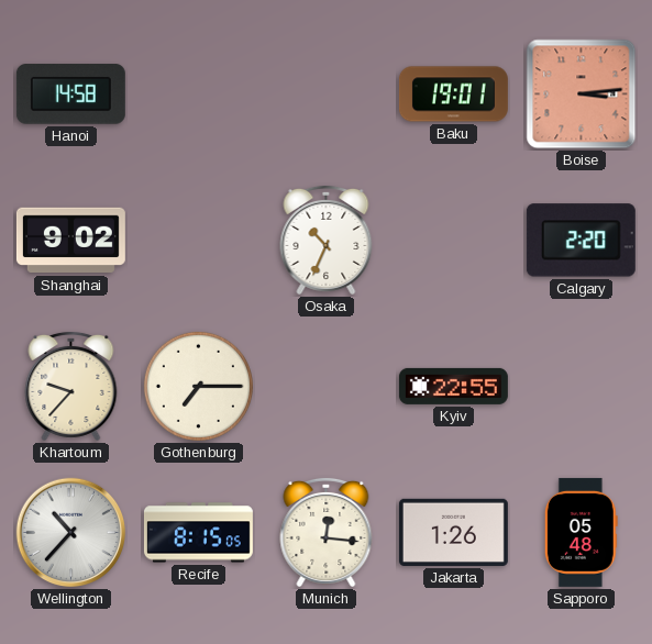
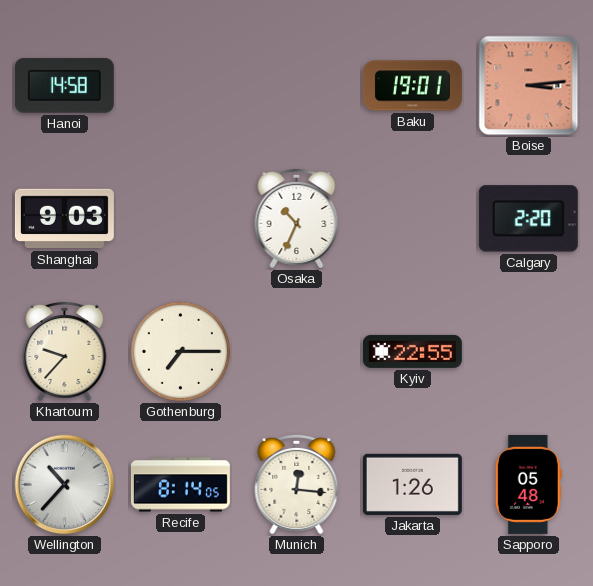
Shanghai: 9:02 -> 9:03 (64, 219)
Recife: 8:15 -> 8:14 (180, 485)
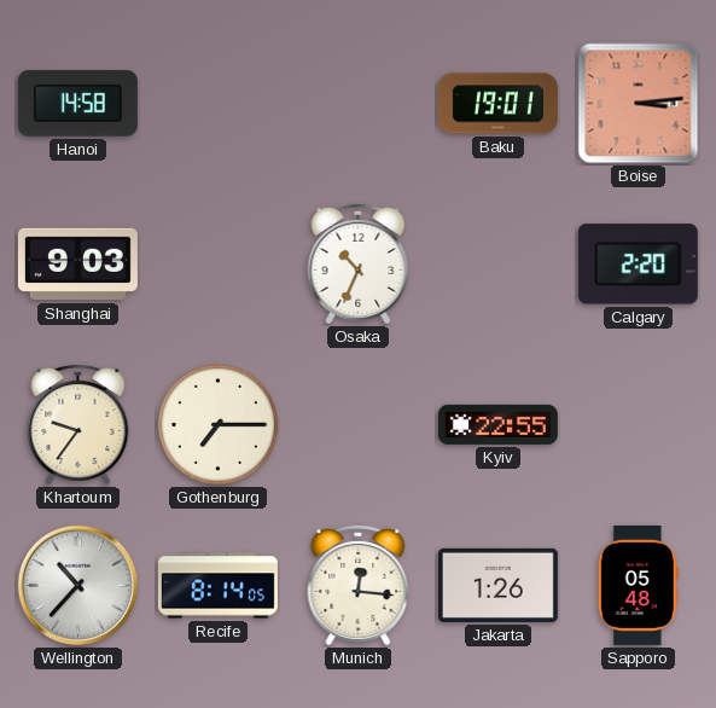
Khartoum: 9:37 -> 9:36 (78, 424)
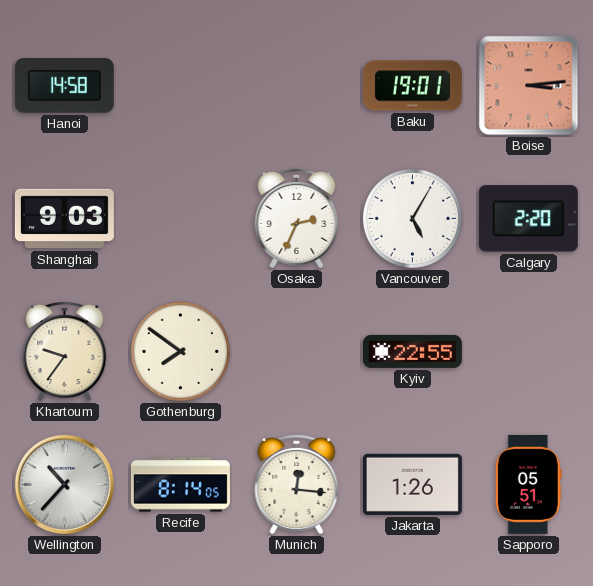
Osaka: 10:34 -> 2:34 (297, 218)
Vancouver: none -> 5:05 (412, 218)
Gothenburg: 7:15 -> 7:51 (180, 351)
Sapporo: 05:48 -> 05:51 (528, 484)
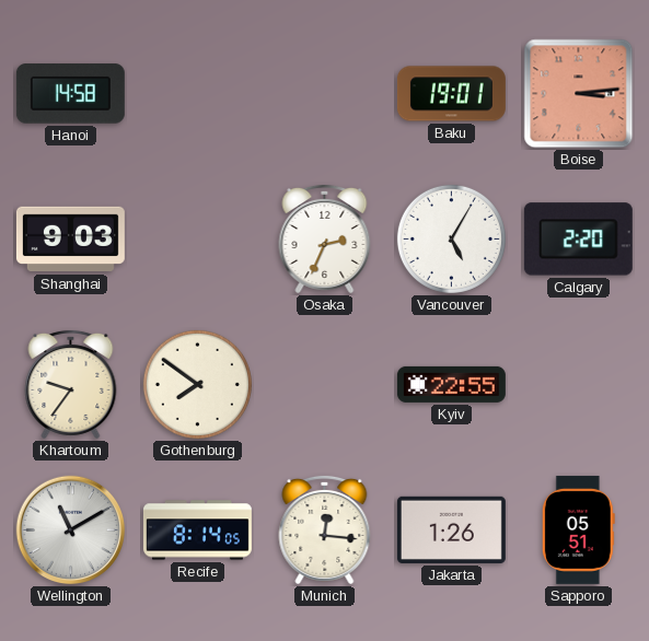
Wellington: 10:37 -> 11:10 (71, 531)
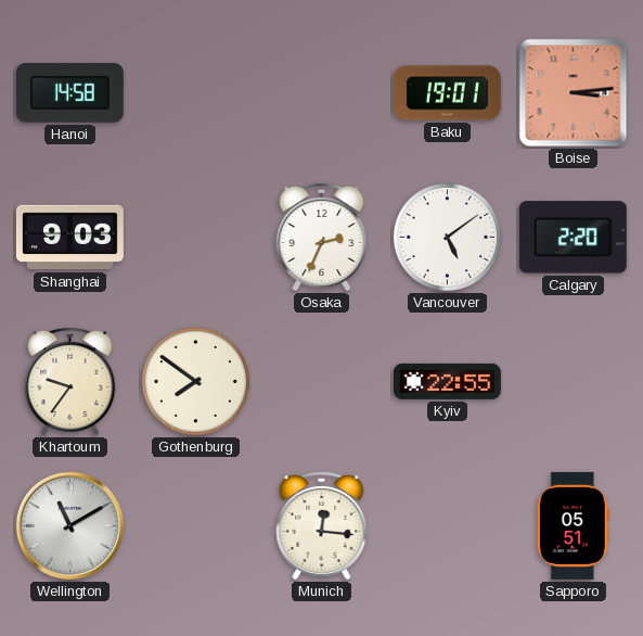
Vancouver: 5:05 -> 5:09 (447, 237)
Recife: 8:14 -> none (197, 531)
Jakarta: 1:26 -> none (451, 529)
